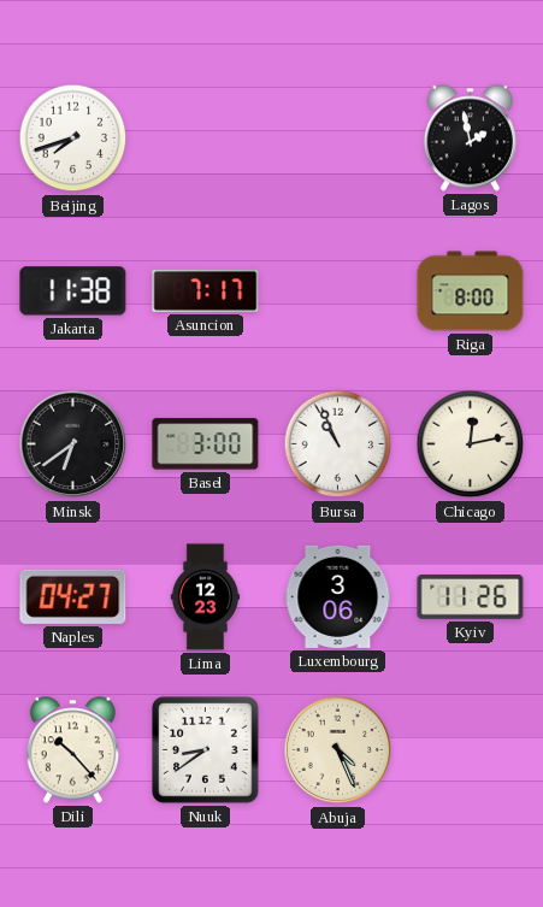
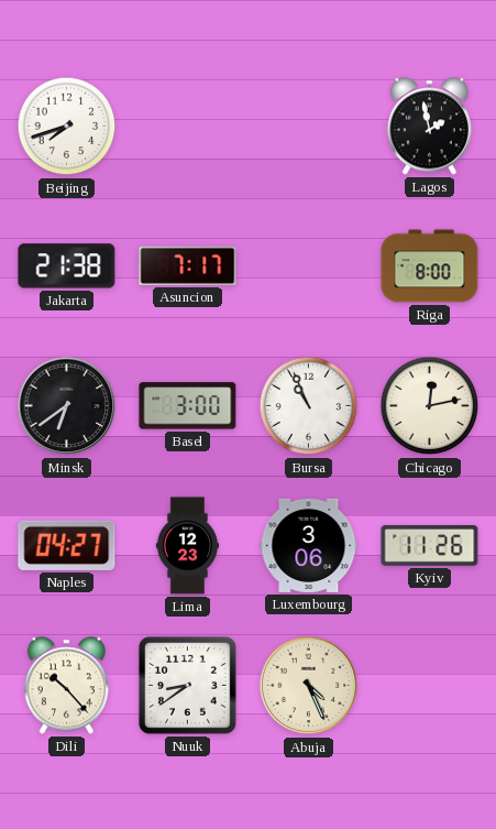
Jakarta: 11:38 -> 21:38 (67, 266)
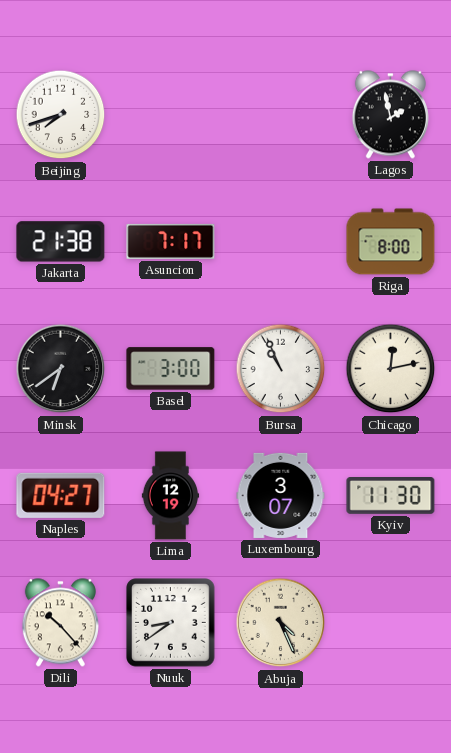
Lima: 12:23 -> 12:19 (171, 496)
Luxembourg: 3:06 -> 3:07 (281, 495)
Kyiv: 11:26 -> 11:30 (391, 496)
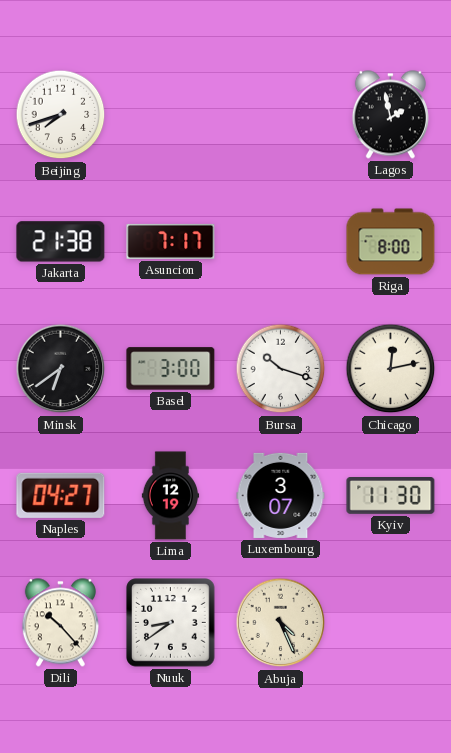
Bursa: 10:56 -> 10:18 (281, 369)
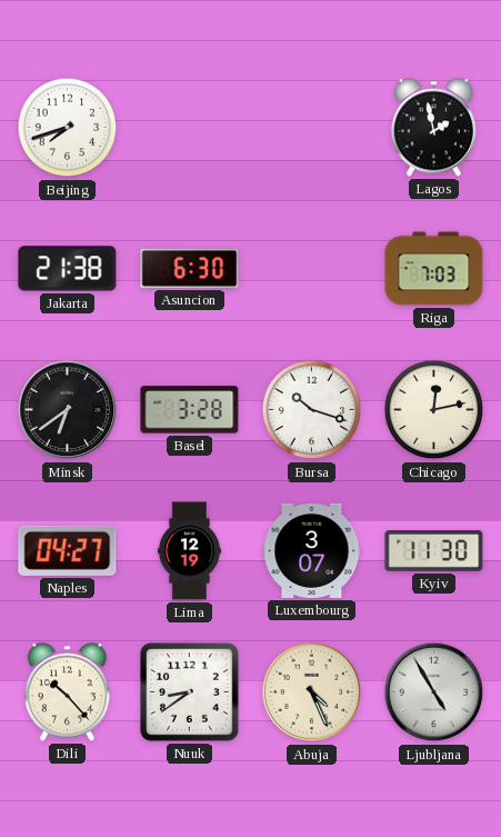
Asuncion: 7:17 -> 6:30 (190, 268)
Riga: 8:00 -> 7:03 (434, 269)
Basel: 3:00 -> 3:28 (190, 410)
Ljubljana: none -> 4:55 (434, 692)
